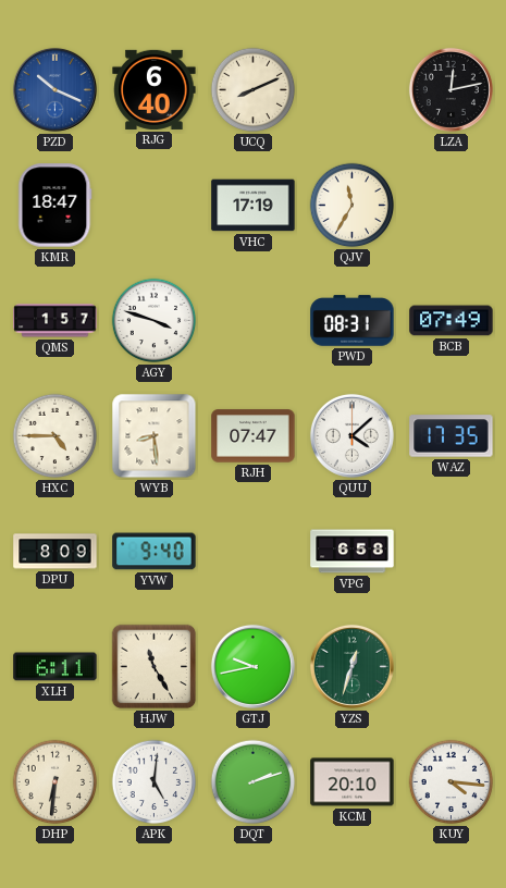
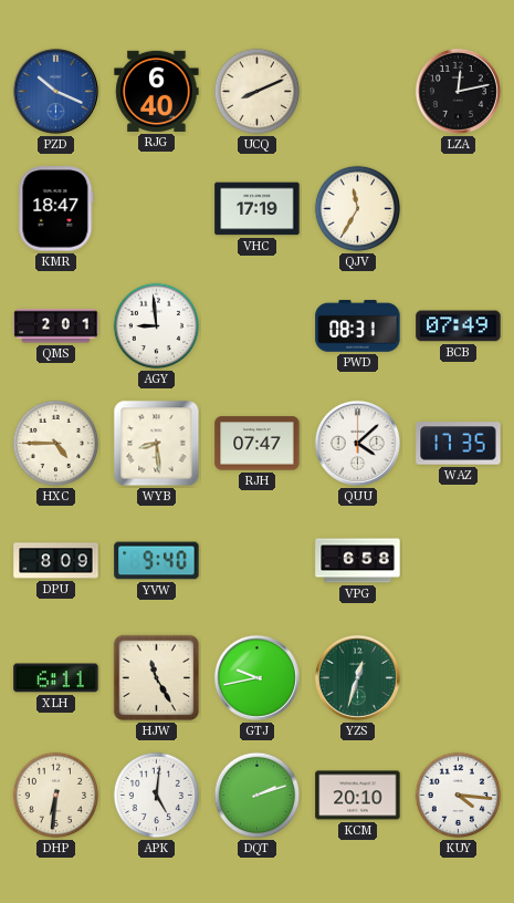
QMS: 1:57 -> 2:01 (56, 326)
AGY: 3:48 -> 8:59 (157, 326)
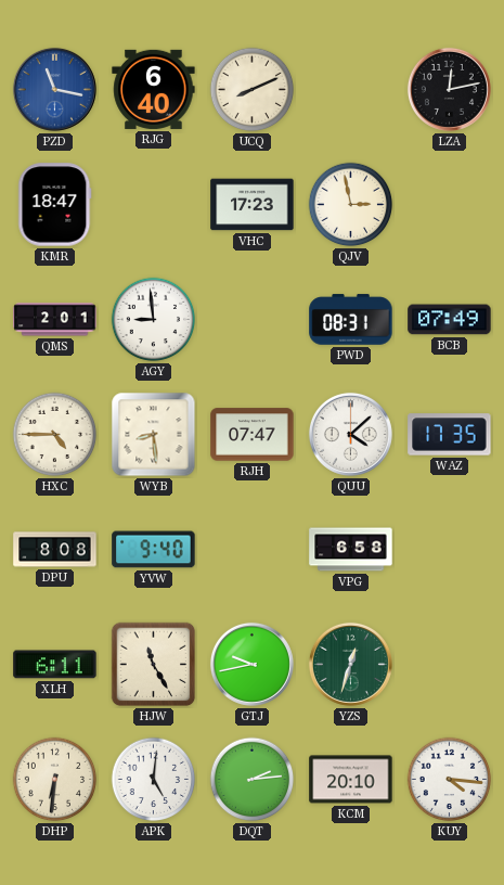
PZD: 10:19 -> 11:17 (54, 89)
VHC: 17:19 -> 17:23 (253, 205)
QJV: 11:35 -> 2:58 (351, 205)
DPU: 8:09 -> 8:08 (55, 550)
DQT: 2:12 -> 2:14 (253, 780)
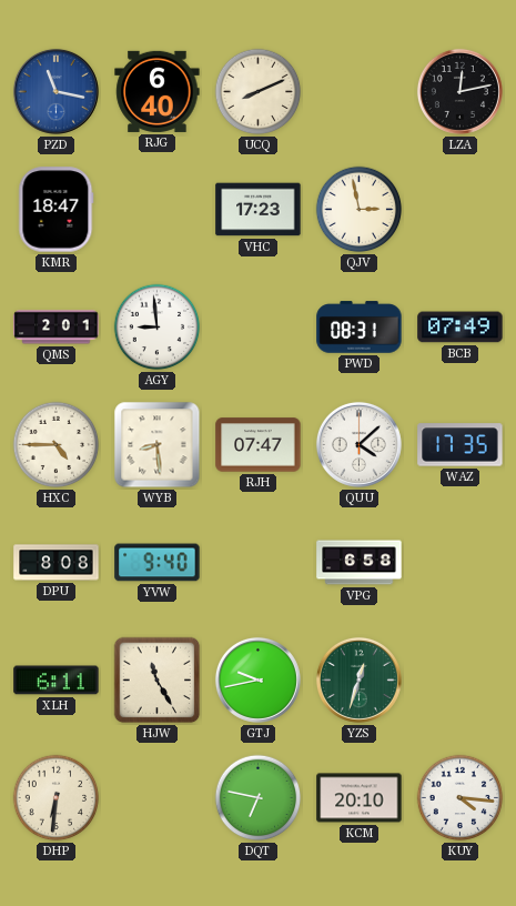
APK: 5:01 -> none (154, 780)
DQT: 2:14 -> 6:47 (259, 798)
